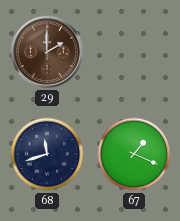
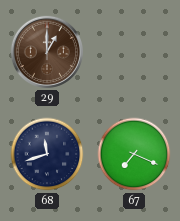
29: 2:00 -> 1:00 (47, 52)
67: 1:19 -> 7:19 (134, 154)
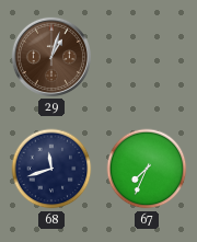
29: 1:00 -> 1:03 (51, 57)
67: 7:19 -> 7:34 (147, 169)
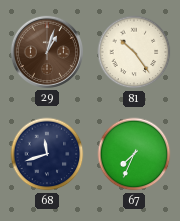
81: none -> 10:24 (134, 52)
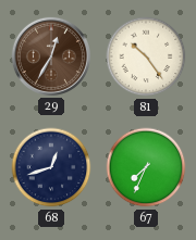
29: 1:03 -> 12:35 (51, 56)
68: 11:42 -> 12:42 (51, 167)
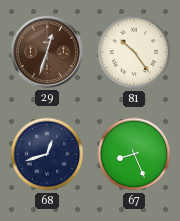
29: 12:35 -> 12:33 (47, 52)
67: 7:34 -> 8:26 (134, 154)
